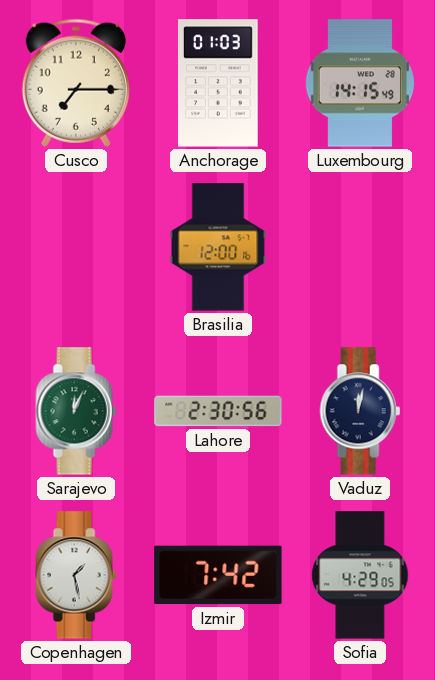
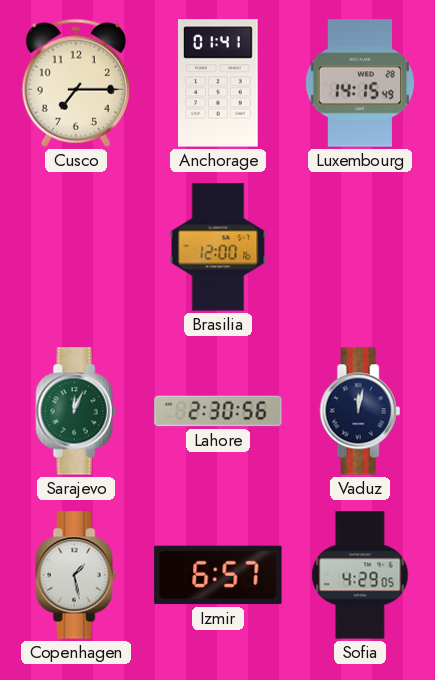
Anchorage: 01:03 -> 01:41 (218, 83)
Izmir: 7:42 -> 6:57 (218, 575)
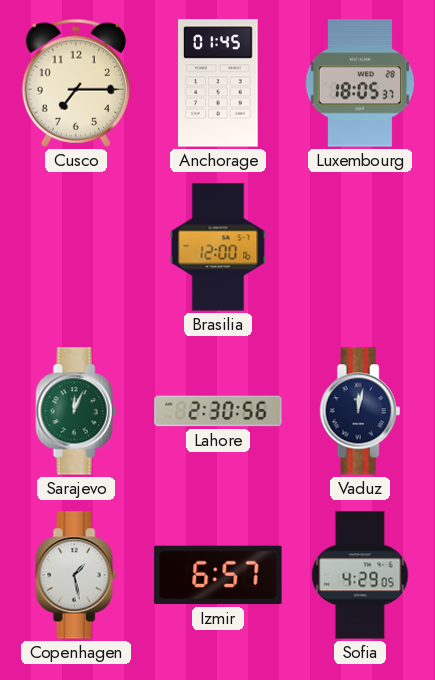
Anchorage: 01:41 -> 01:45 (218, 83)
Luxembourg: 14:15 -> 18:05 (359, 83)
